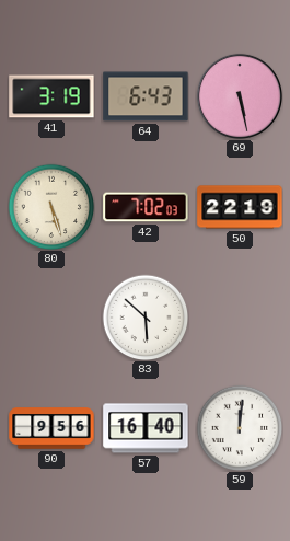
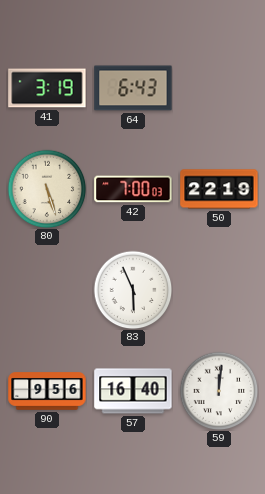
69: 5:28 -> none (240, 96)
42: 7:02 -> 7:00 (133, 189)
83: 5:52 -> 5:56 (133, 290)
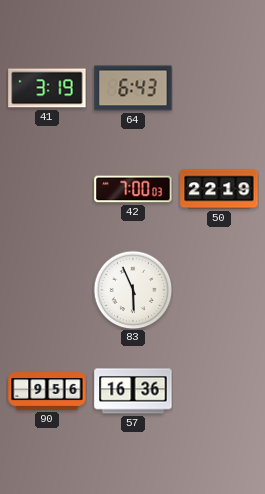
80: 5:27 -> none (47, 189)
57: 16:40 -> 16:36 (133, 391)
59: 12:01 -> none (219, 391)
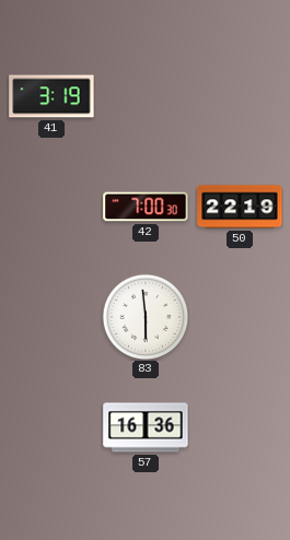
64: 6:43 -> none (133, 88)
42: 7:00:03 -> 7:00:30 (146, 207)
83: 5:56 -> 5:59 (146, 317)
90: 9:56 -> none (47, 391)
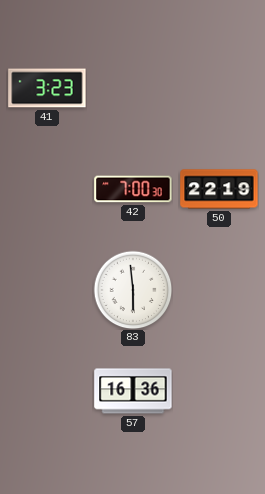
41: 3:19 -> 3:23 (47, 88)
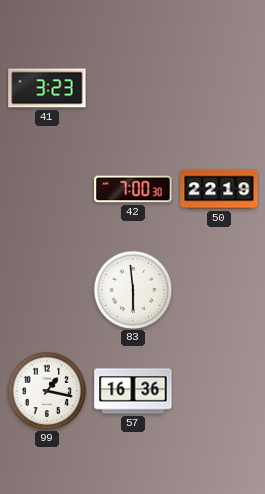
99: none -> 1:17 (47, 391)
